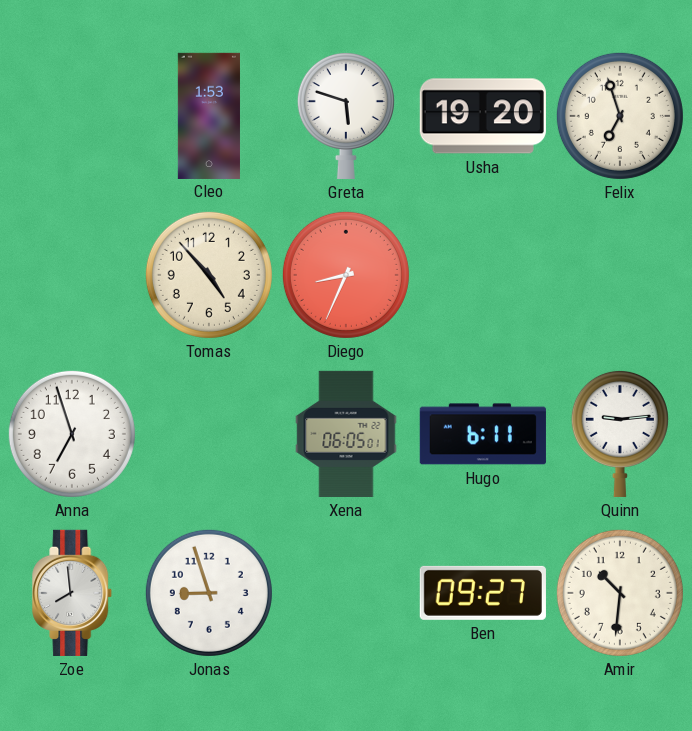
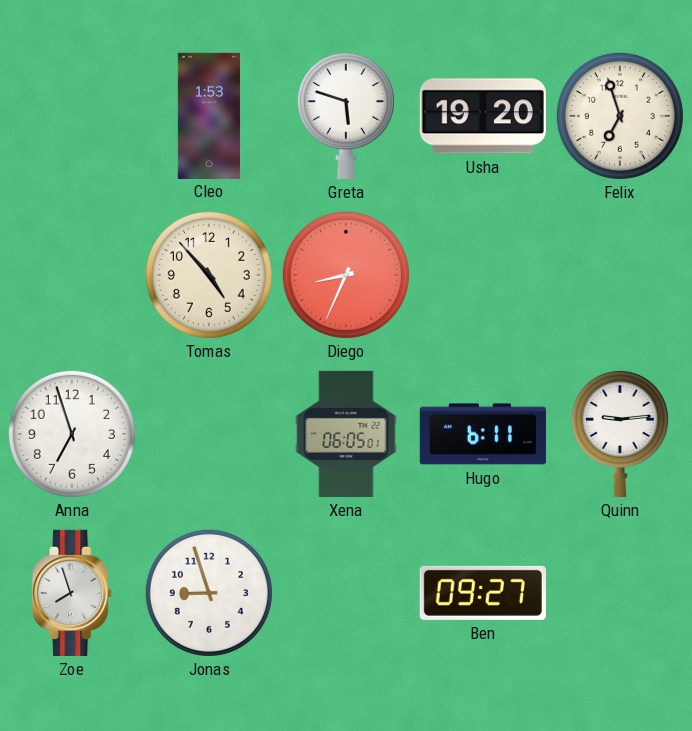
Zoe: 7:59 -> 7:57 (73, 593)
Amir: 10:31 -> none (620, 593)
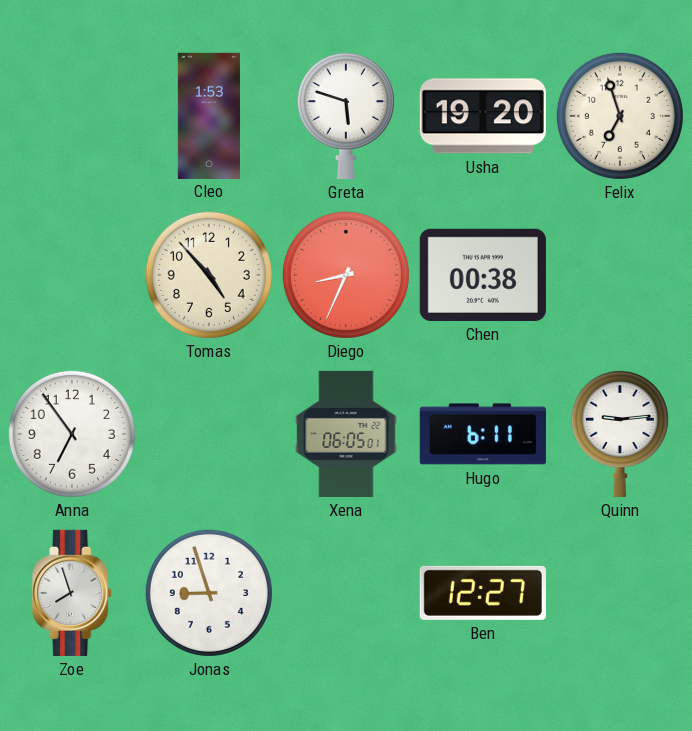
Chen: none -> 00:38 (483, 275)
Anna: 6:57 -> 6:54 (72, 434)
Ben: 09:27 -> 12:27 (483, 593)
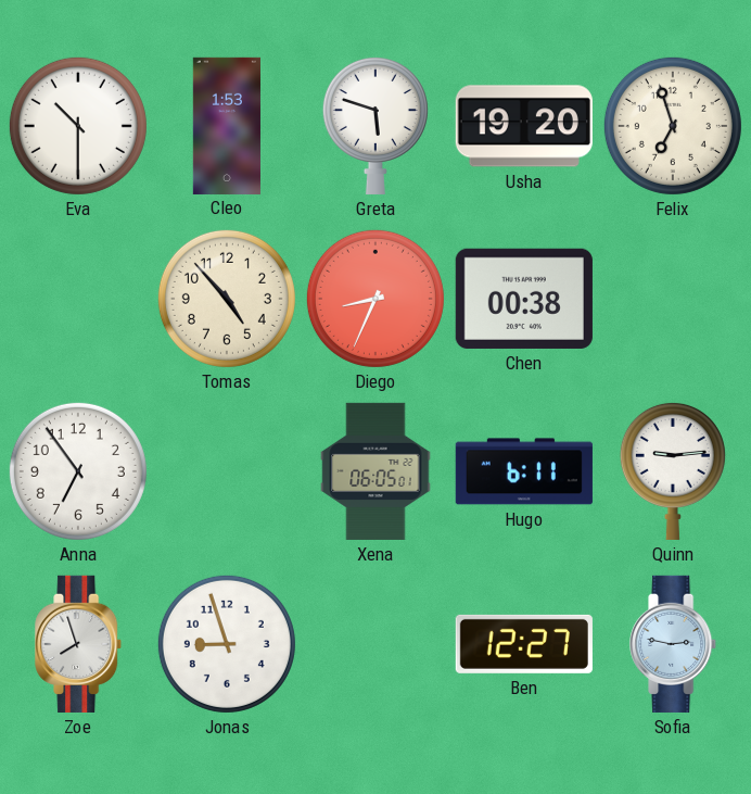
Eva: none -> 10:30 (78, 126)
Sofia: none -> 2:47 (674, 644)
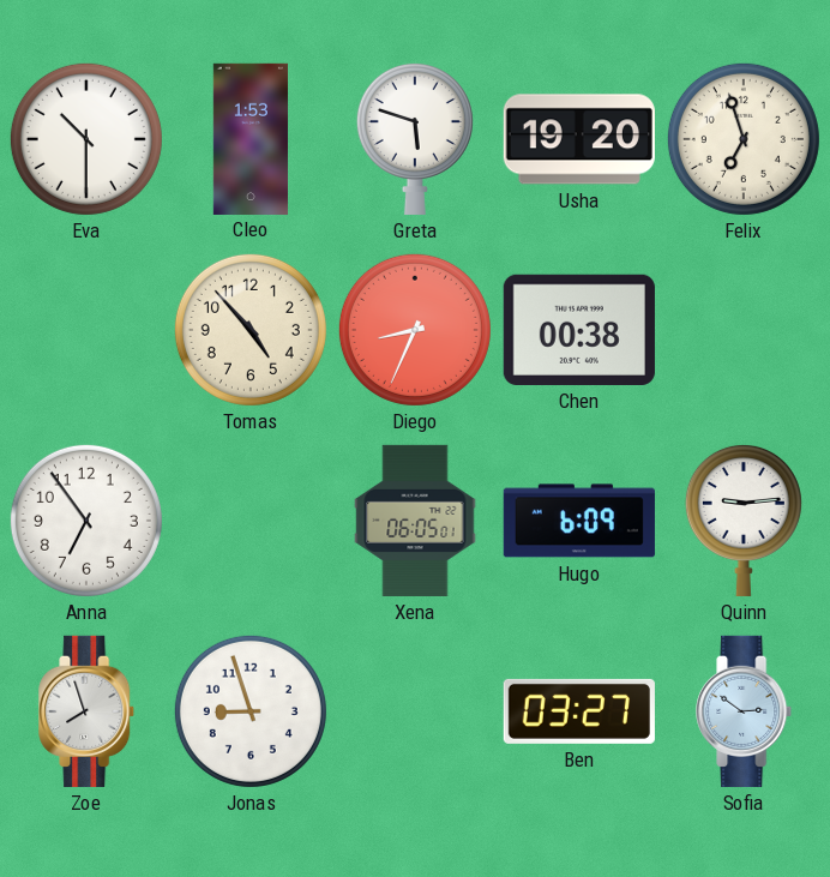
Hugo: 6:11 -> 6:09 (579, 521)
Ben: 12:27 -> 03:27 (579, 711)
Sofia: 2:47 -> 2:51 (745, 711)
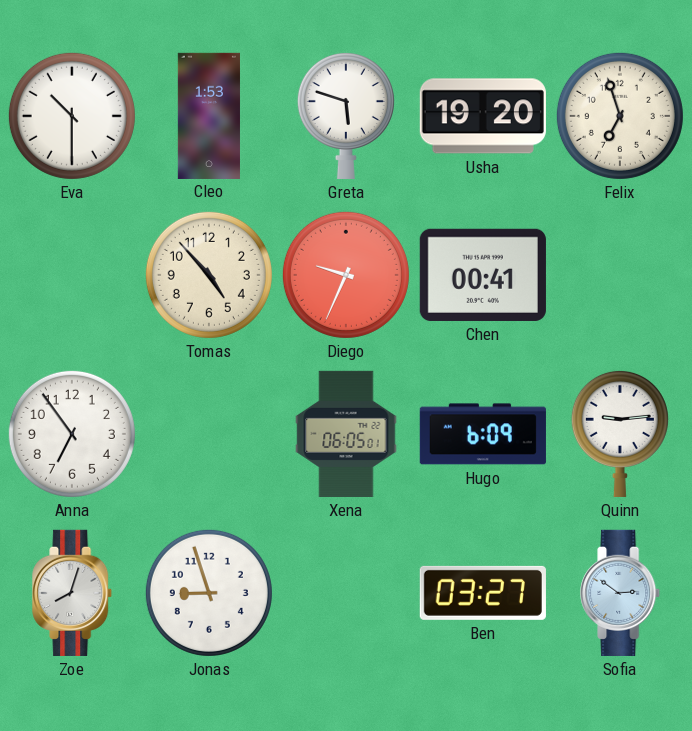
Diego: 8:34 -> 9:34 (346, 275)
Chen: 00:38 -> 00:41 (483, 275)
Zoe: 7:57 -> 8:03 (73, 593)
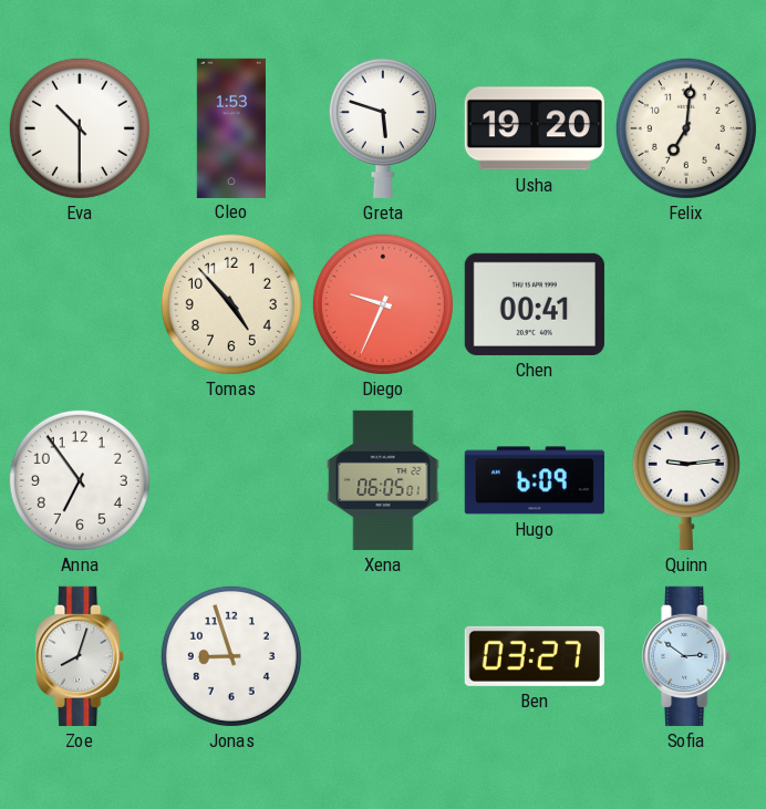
Felix: 6:57 -> 7:01 (686, 128)
